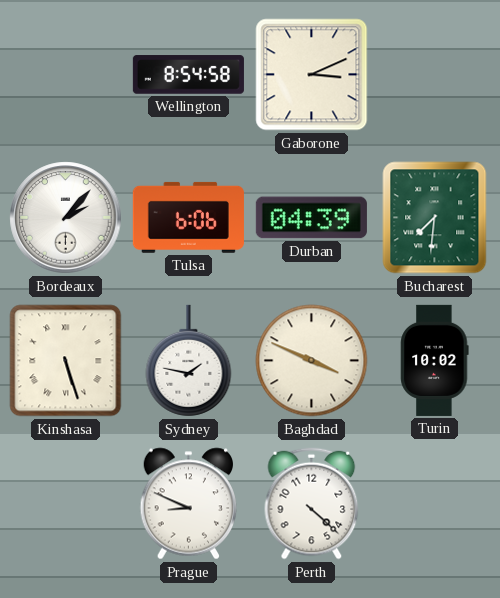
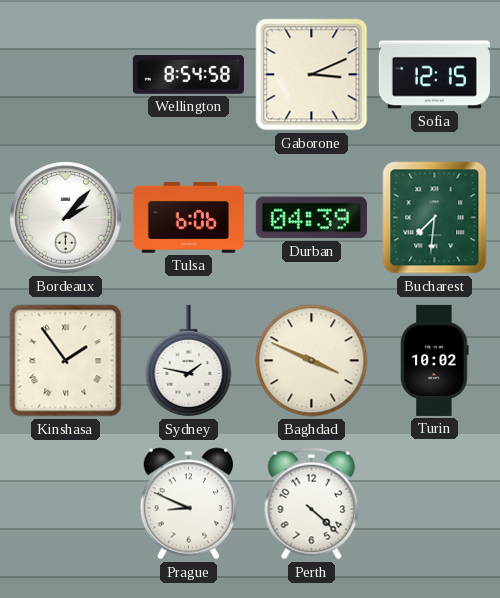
Sofia: none -> 12:15 (434, 75)
Kinshasa: 5:27 -> 1:54 (66, 361)
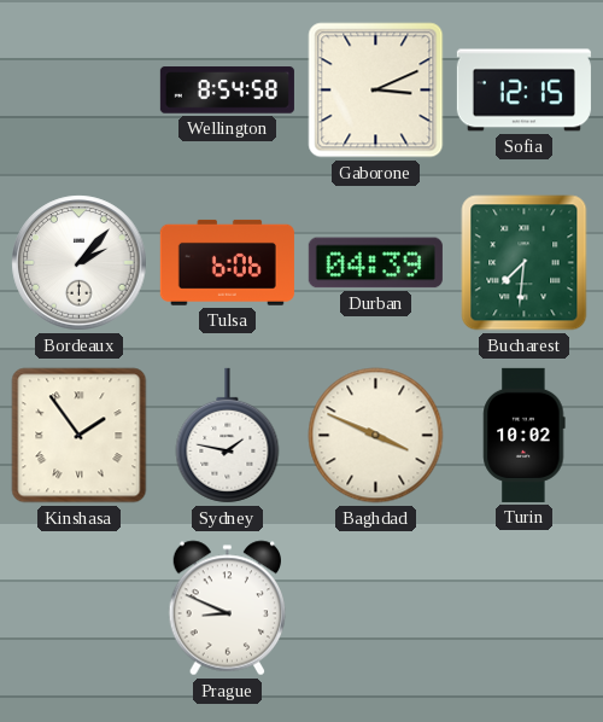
Perth: 4:22 -> none (312, 504)
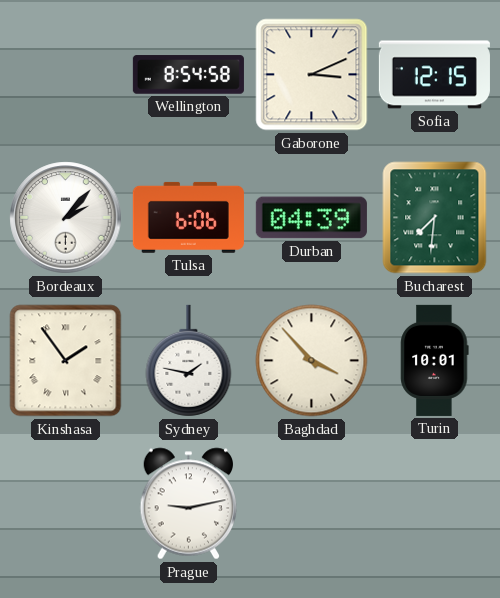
Baghdad: 3:49 -> 3:53 (312, 361)
Turin: 10:02 -> 10:01 (435, 360)
Prague: 8:49 -> 9:13 (189, 504)
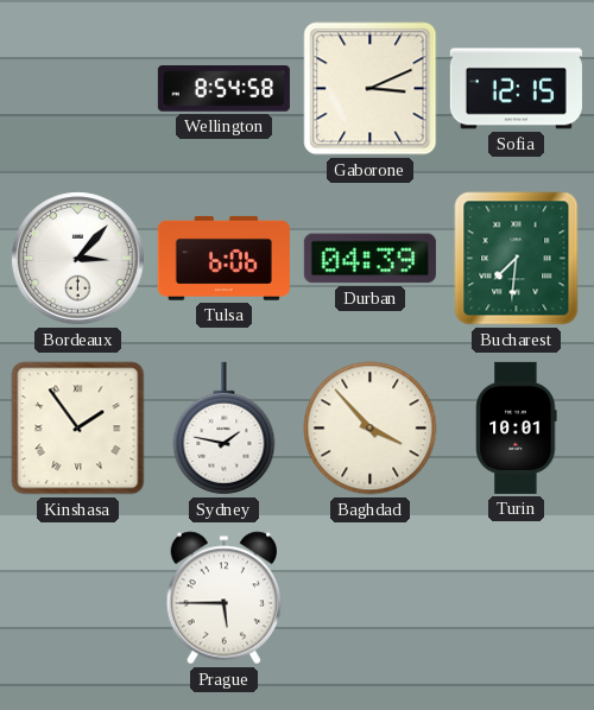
Bordeaux: 2:07 -> 3:07 (78, 259)
Prague: 9:13 -> 5:45 (225, 598)
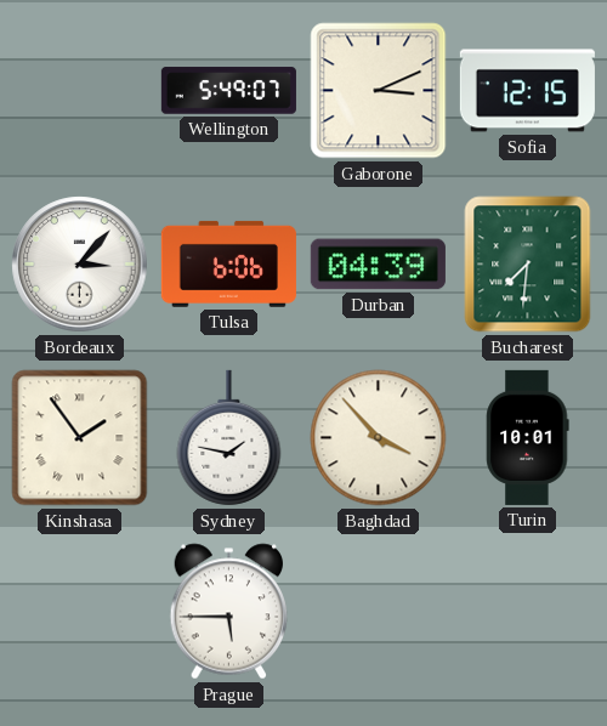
Wellington: 8:54 -> 5:49 (228, 91)
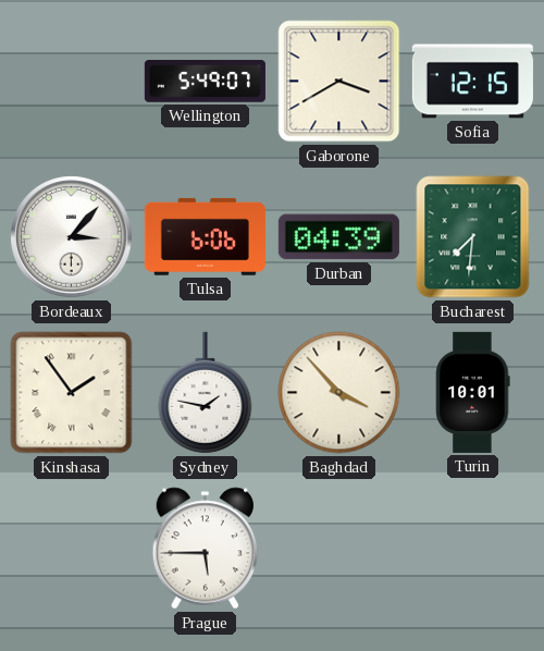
Gaborone: 3:11 -> 3:40 (339, 82)
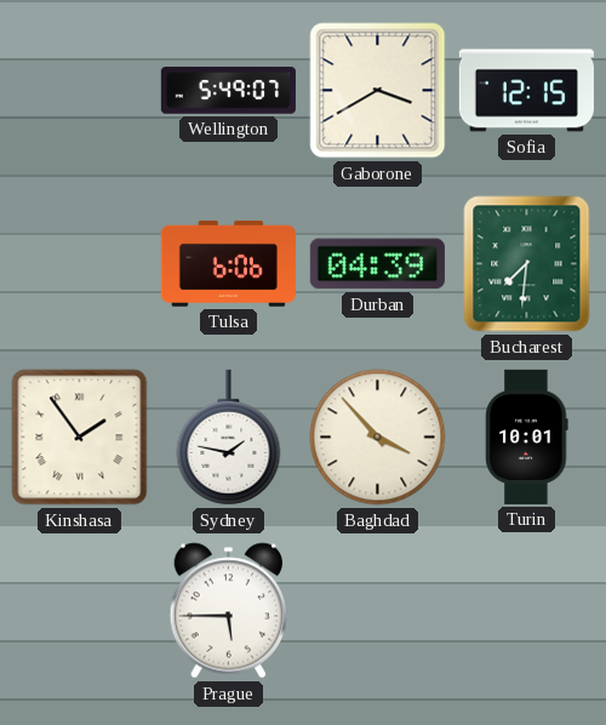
Bordeaux: 3:07 -> none (72, 237)
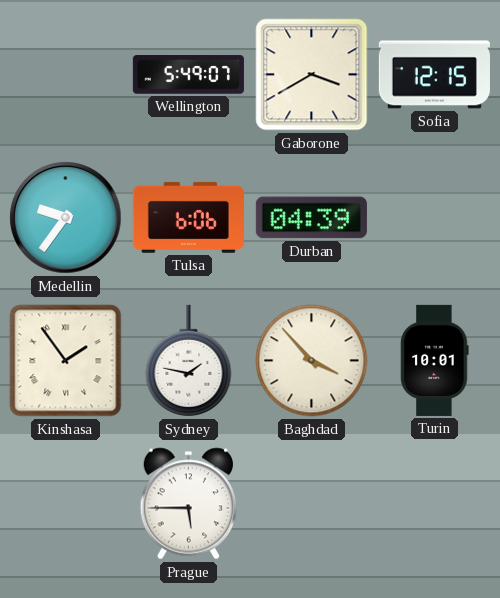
Medellin: none -> 9:36 (66, 218)
Bucharest: 7:31 -> none (527, 264)
